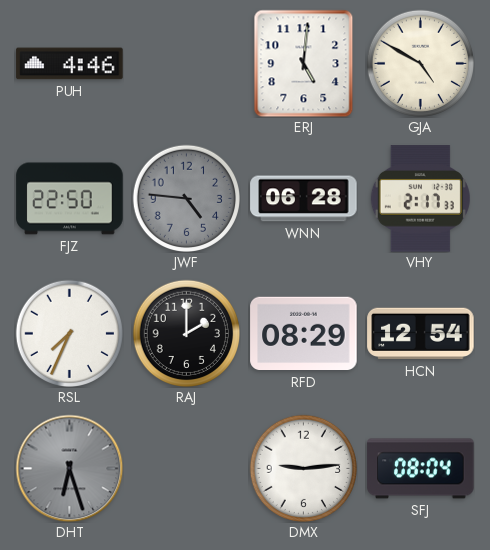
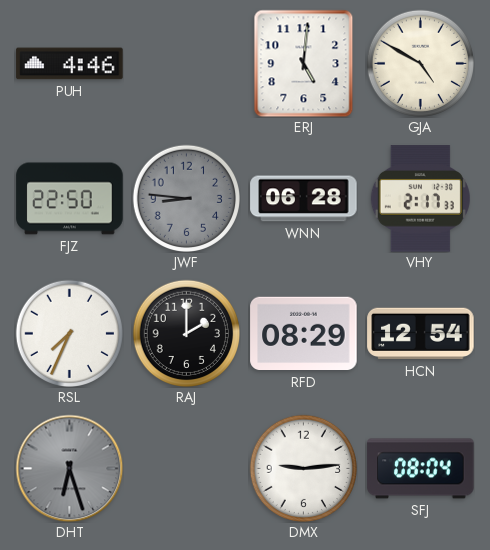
JWF: 4:46 -> 8:46 (186, 198)
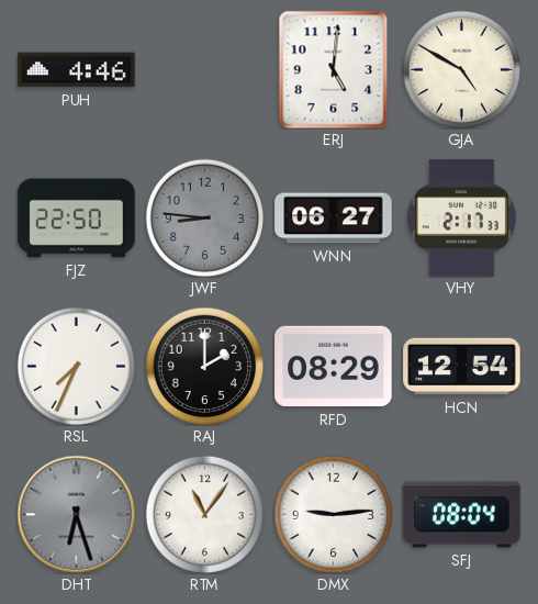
WNN: 06:28 -> 06:27 (334, 219)
RTM: none -> 11:06 (204, 514)
